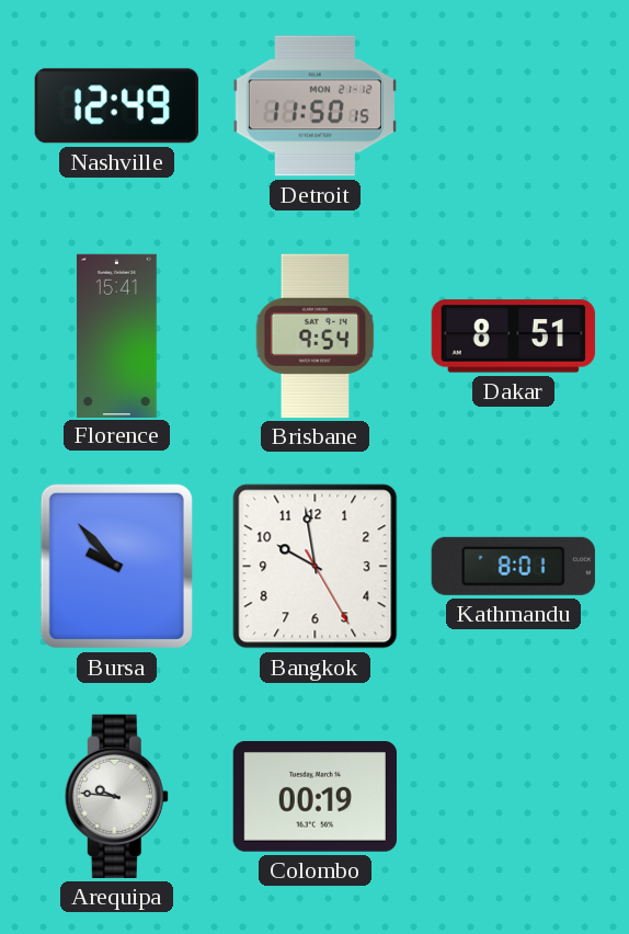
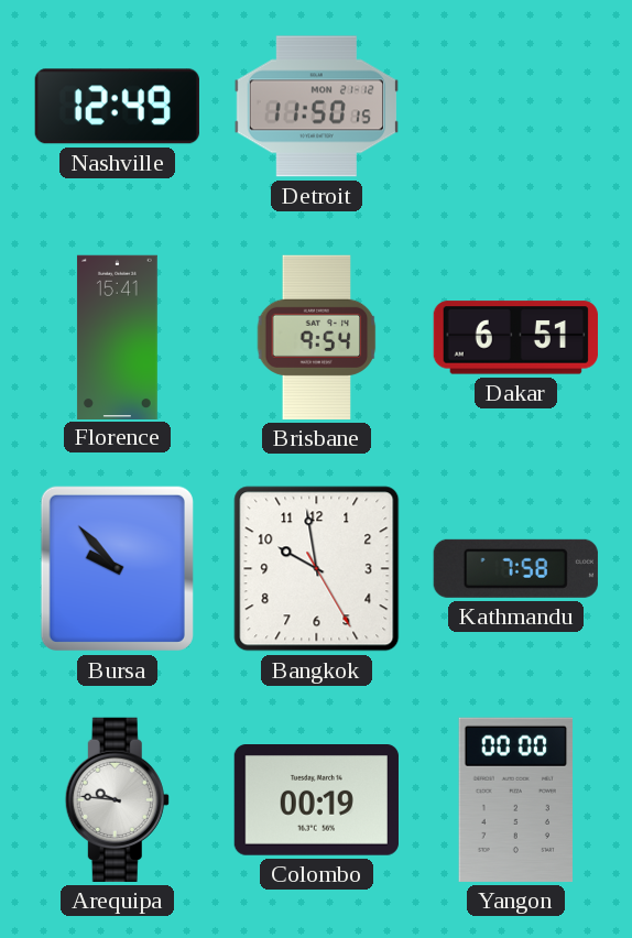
Dakar: 8:51 -> 6:51 (515, 338)
Kathmandu: 8:01 -> 7:58 (515, 568)
Yangon: none -> 00:00 (515, 799)
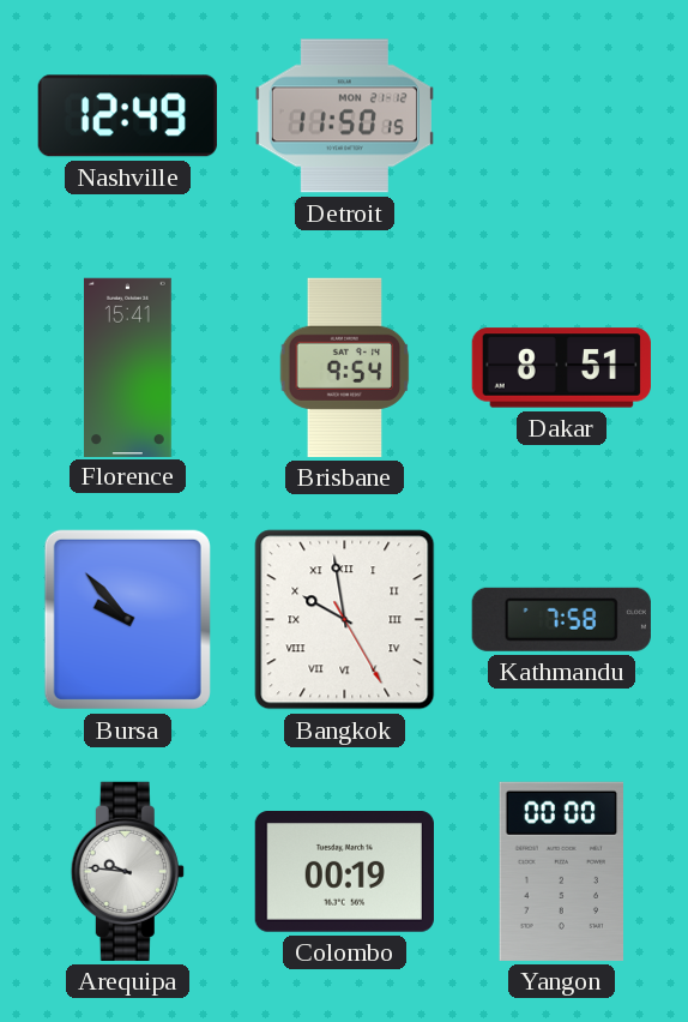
Dakar: 6:51 -> 8:51 (561, 368)
Bangkok numerals: Arabic -> Roman (345, 620)
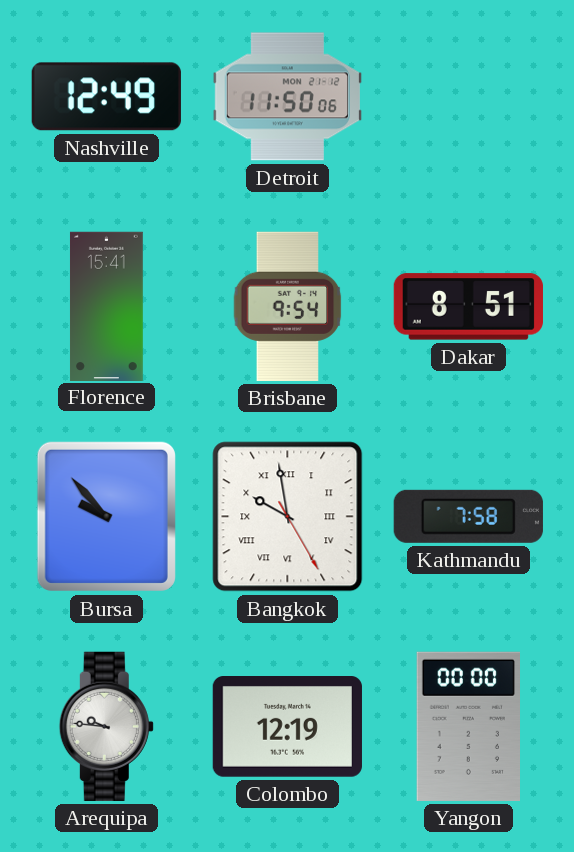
Detroit: 11:50:15 -> 11:50:06 (287, 97)
Colombo: 00:19 -> 12:19 (287, 727)
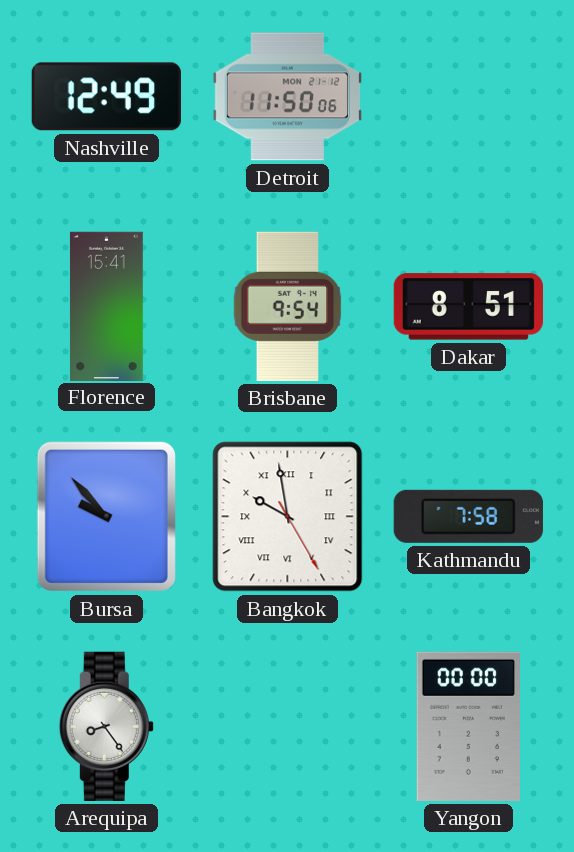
Arequipa: 9:46 -> 8:24 (106, 726)
Colombo: 12:19 -> none (287, 727)
